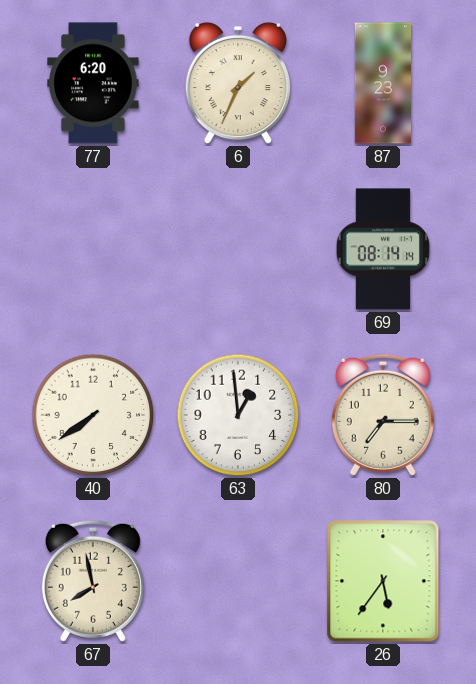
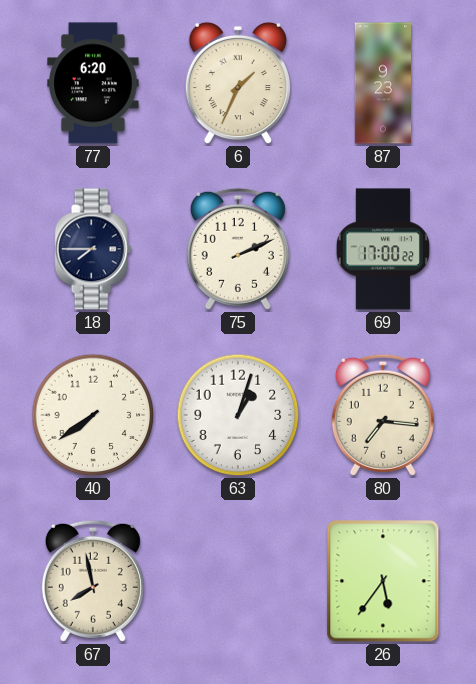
18: none -> 7:45 (93, 249)
75: none -> 2:11 (238, 249)
69: 08:14 -> 17:00 (383, 249)
63: 12:59 -> 1:03 (238, 415)
80: 7:15 -> 7:16 (383, 415)
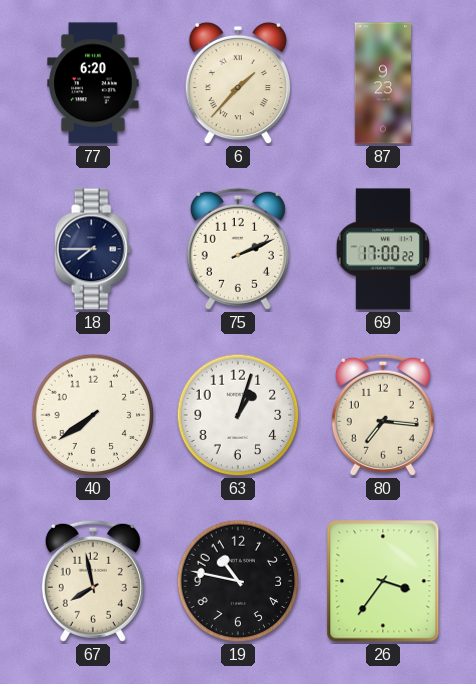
6: 1:34 -> 1:37 (238, 83)
19: none -> 10:47 (238, 581)
26: 5:36 -> 3:36 (383, 581)
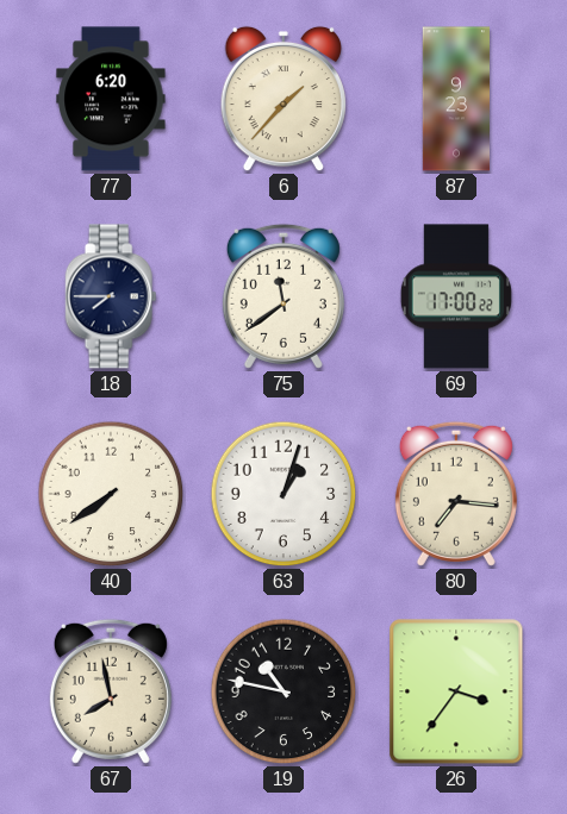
75: 2:11 -> 11:39 (283, 296)
